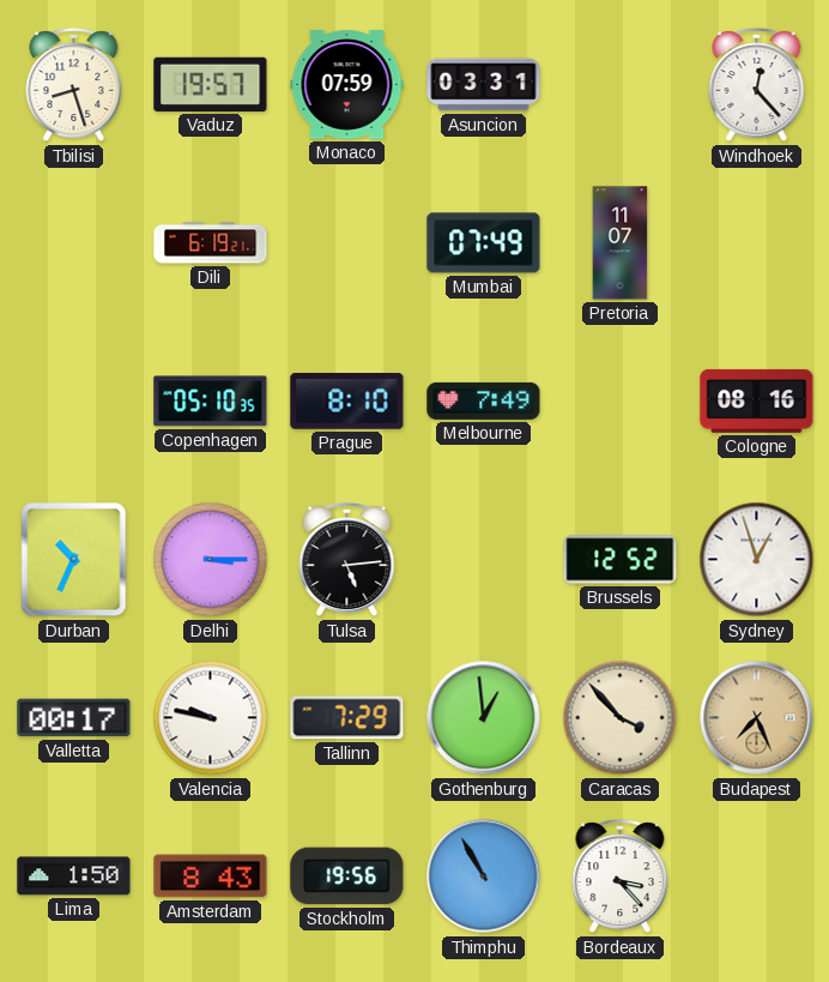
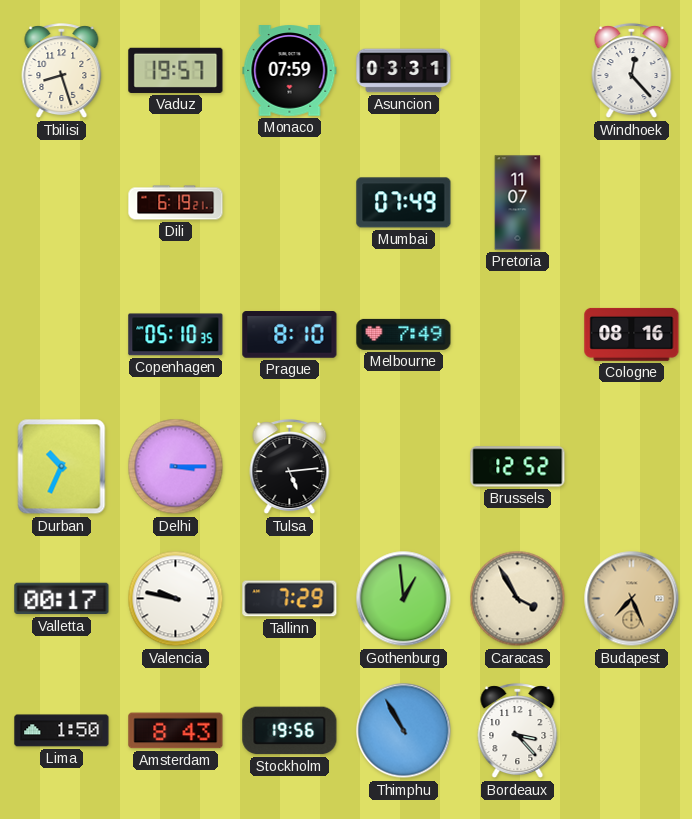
Sydney: 12:57 -> none (757, 560)
Caracas: 3:53 -> 3:55 (518, 599)
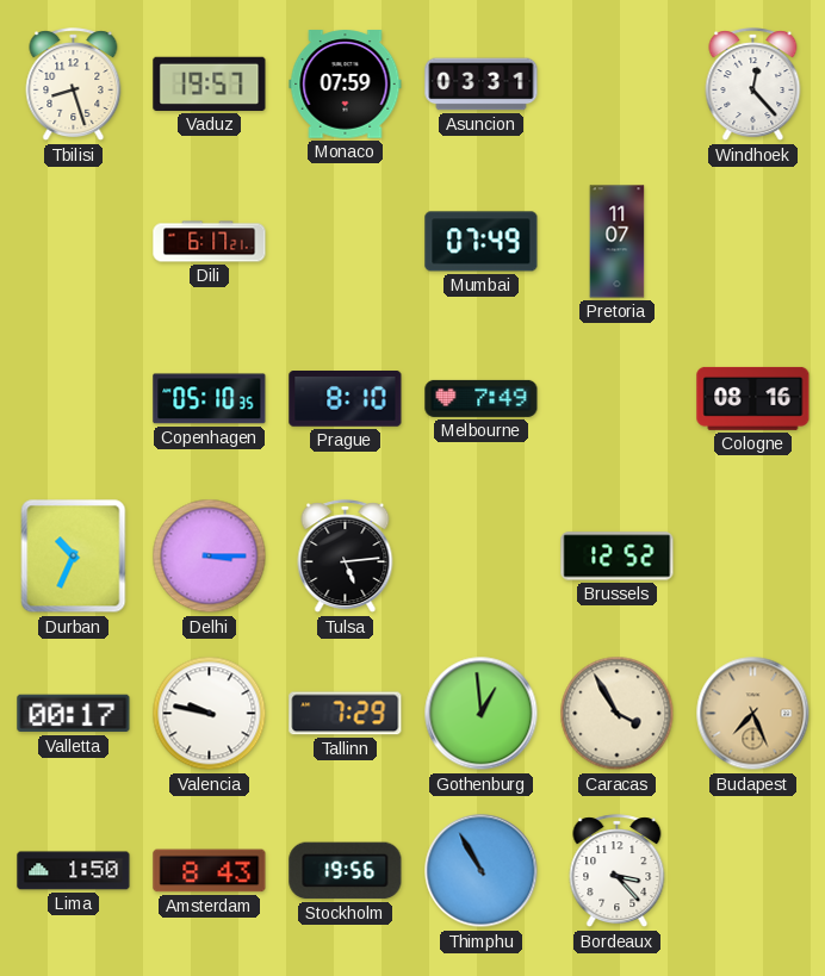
Dili: 6:19 -> 6:17 (210, 242)
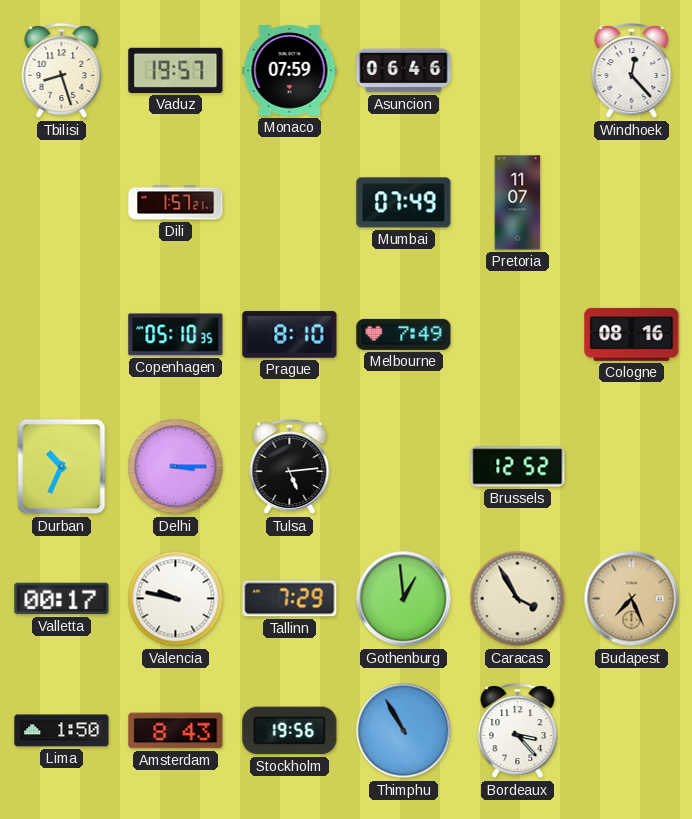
Asuncion: 03:31 -> 06:46 (404, 71)
Dili: 6:17 -> 1:57 (176, 203)
